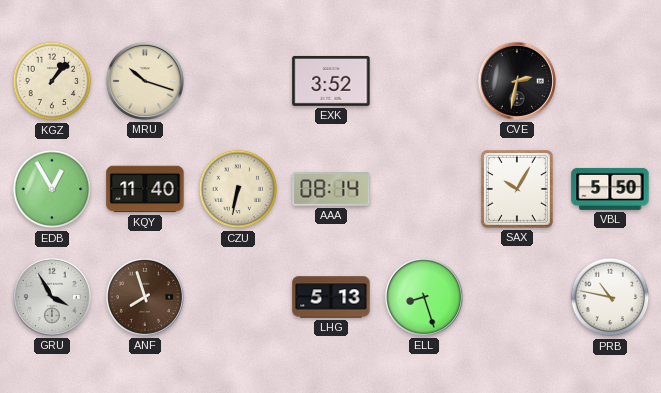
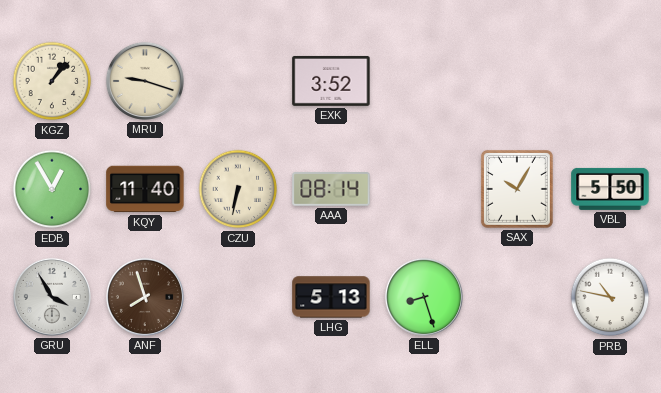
MRU: 10:18 -> 9:18 (145, 81)
CVE: 2:32 -> none (517, 81)
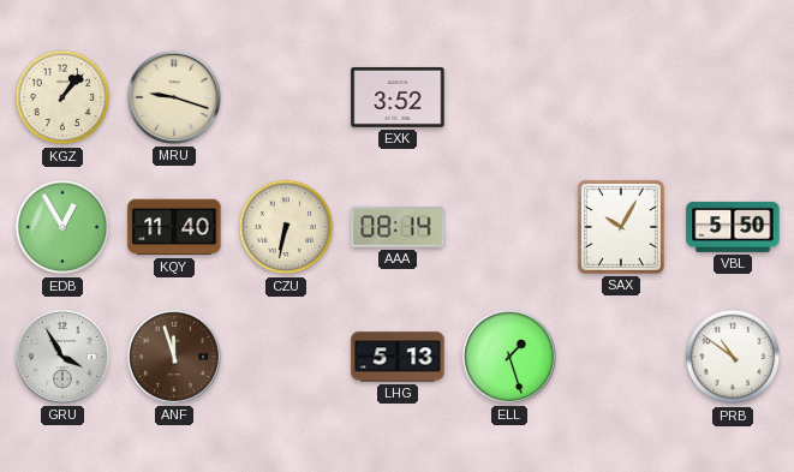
ANF: 7:57 -> 11:57 (174, 357)
ELL: 8:27 -> 1:27 (509, 357)
PRB: 10:47 -> 10:51 (733, 357)
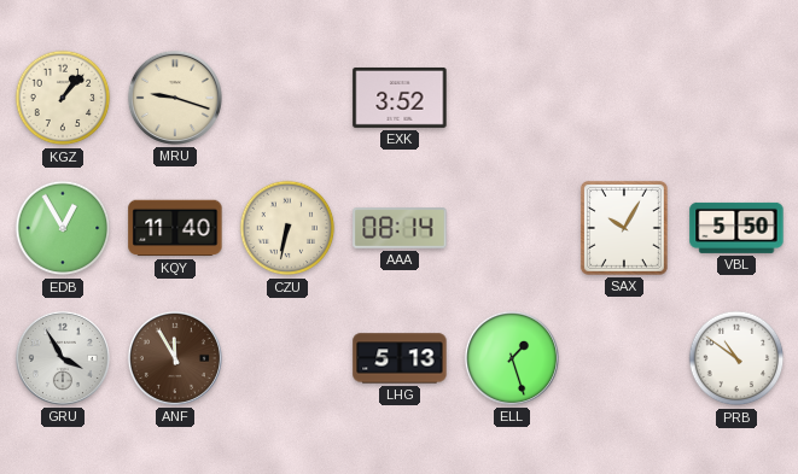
ANF: 11:57 -> 11:55 (175, 358)
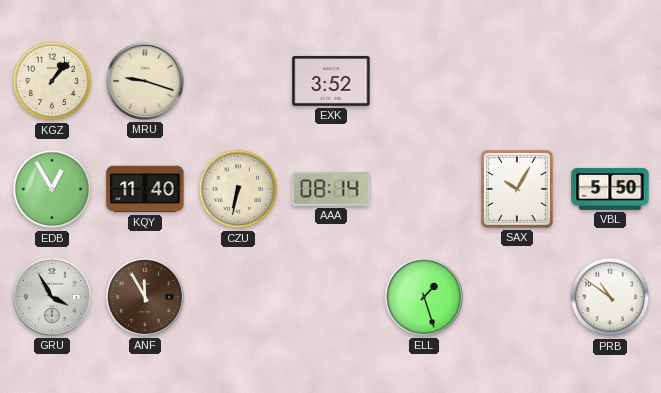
LHG: 5:13 -> none (400, 358)
